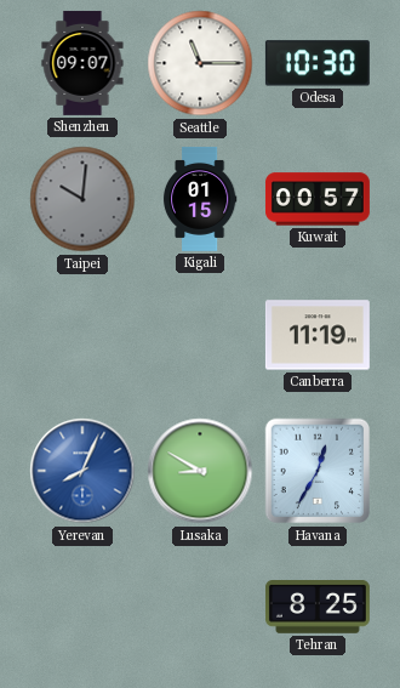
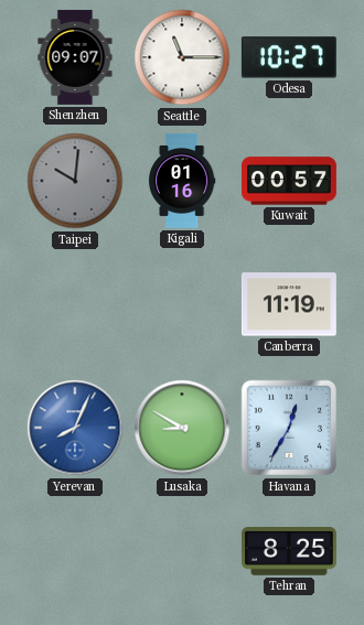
Odesa: 10:30 -> 10:27 (289, 57)
Kigali: 01:15 -> 01:16 (182, 181)
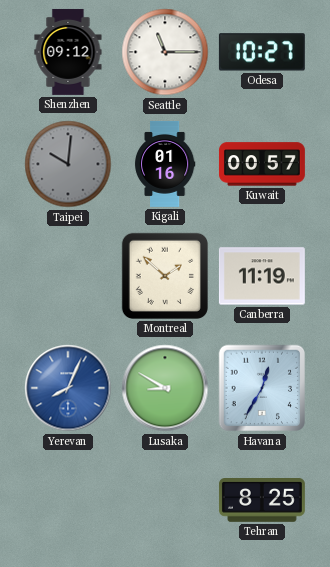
Shenzhen: 09:07 -> 09:12 (68, 52)
Montreal: none -> 1:52 (165, 276)
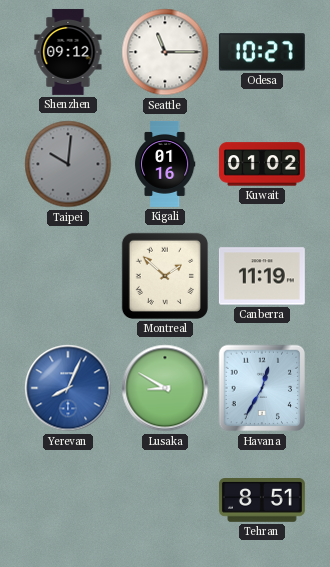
Kuwait: 00:57 -> 01:02 (262, 164)
Tehran: 8:25 -> 8:51 (262, 501)
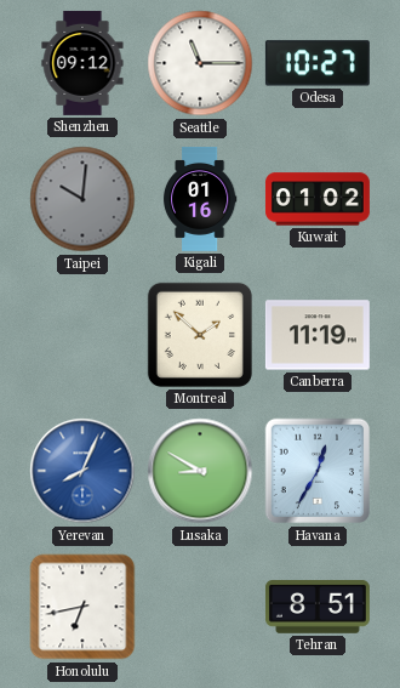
Honolulu: none -> 6:43 (82, 607)
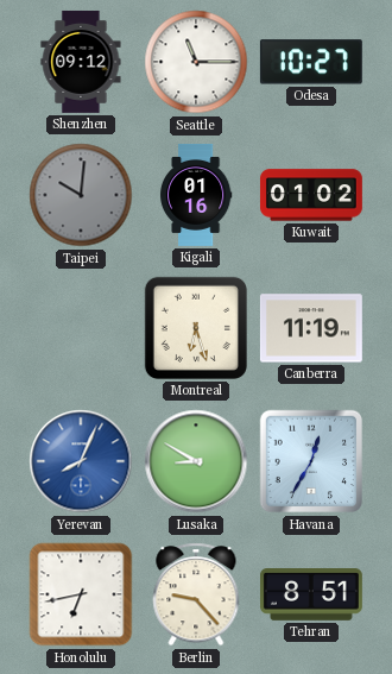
Montreal: 1:52 -> 6:27 (196, 328)
Berlin: none -> 9:23 (196, 594)
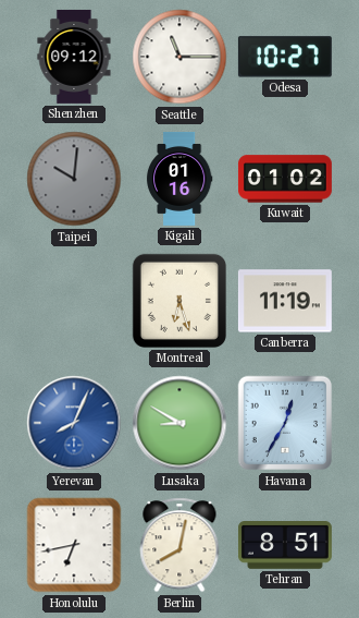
Berlin: 9:23 -> 8:02 (179, 545)
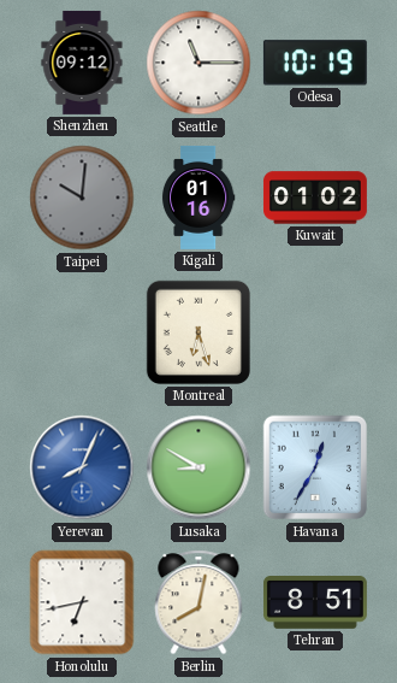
Odesa: 10:27 -> 10:19 (315, 63)
Canberra: 11:19 -> none (285, 301)
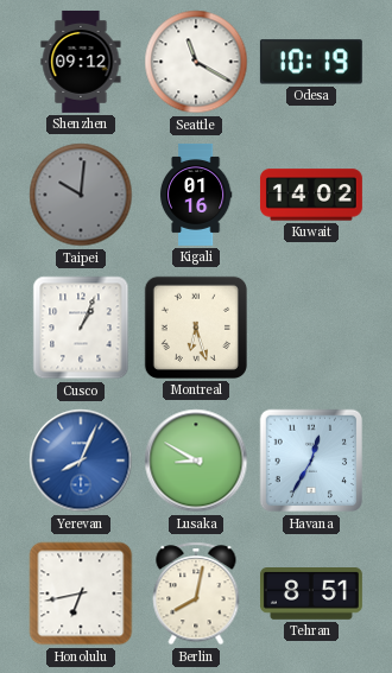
Seattle: 11:15 -> 11:20 (196, 62)
Kuwait: 01:02 -> 14:02 (311, 195)
Cusco: none -> 1:04 (81, 328)
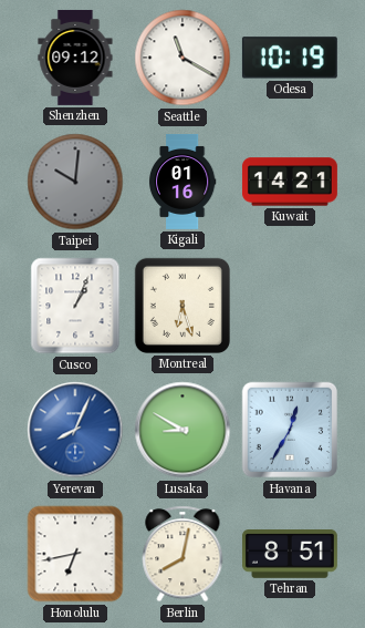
Kuwait: 14:02 -> 14:21 (290, 182)
